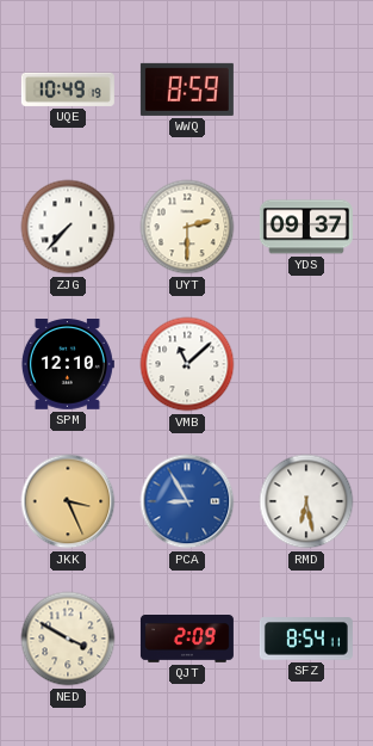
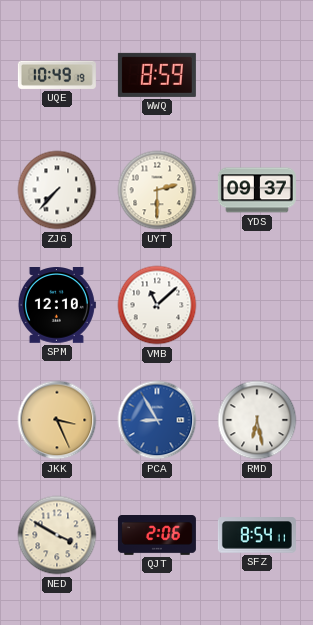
QJT: 2:09 -> 2:06 (157, 535)
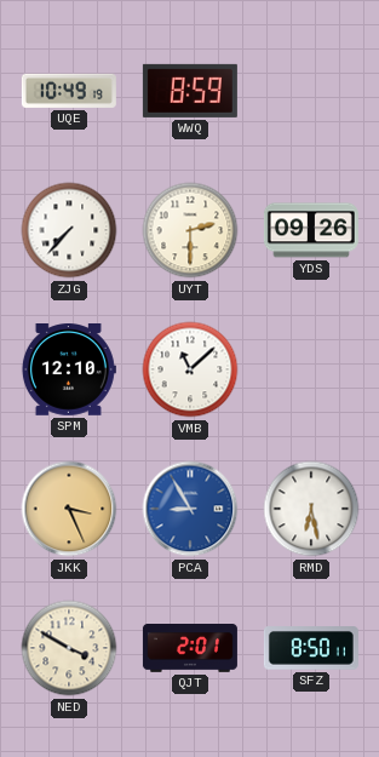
YDS: 09:37 -> 09:26 (311, 230)
QJT: 2:06 -> 2:01 (190, 648)
SFZ: 8:54 -> 8:50 (311, 648)
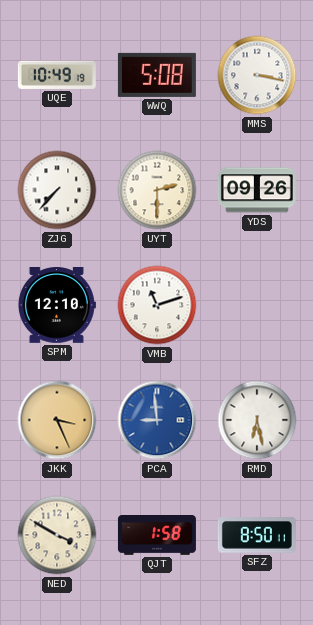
WWQ: 8:59 -> 5:08 (157, 75)
MMS: none -> 3:17 (257, 75)
VMB: 11:08 -> 11:12 (157, 305)
PCA: 8:55 -> 8:59 (157, 420)
QJT: 2:01 -> 1:58 (157, 535)
